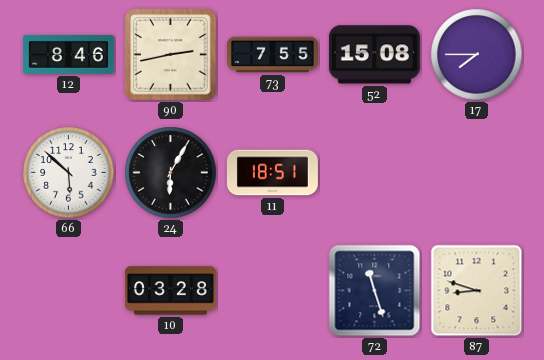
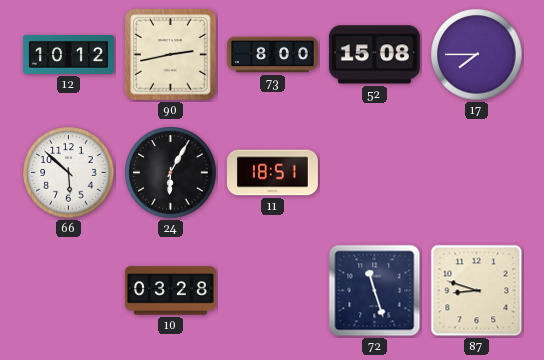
12: 8:46 -> 10:12 (68, 54)
73: 7:55 -> 8:00 (272, 55)
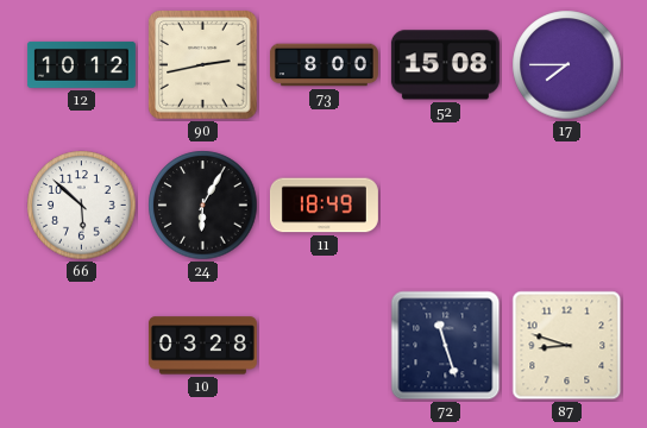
11: 18:51 -> 18:49 (323, 206)
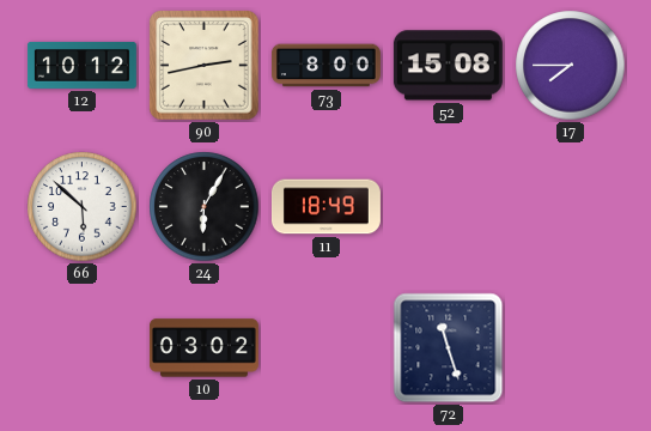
10: 03:28 -> 03:02 (203, 348)
87: 8:48 -> none (567, 346)
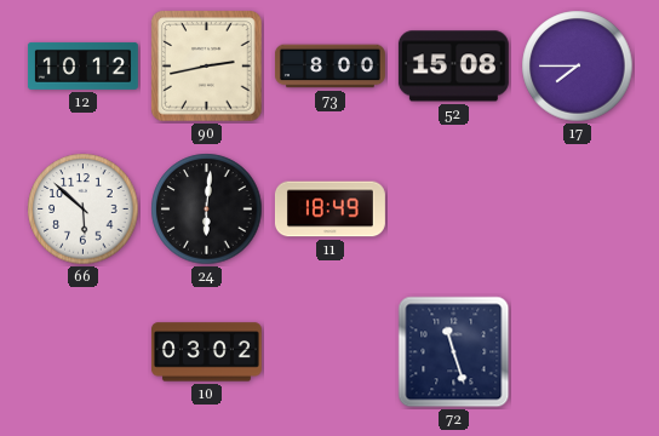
24: 6:05 -> 6:01 (207, 210)
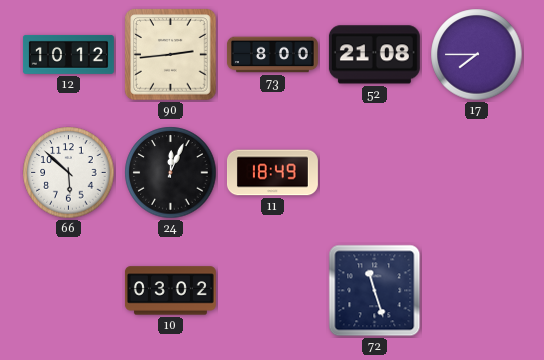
90: 2:43 -> 2:44 (171, 55)
52: 15:08 -> 21:08 (374, 55)
24: 6:01 -> 12:04 (171, 173)
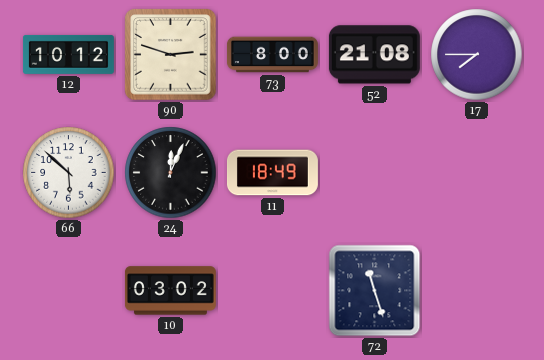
90: 2:44 -> 2:48 (171, 55)
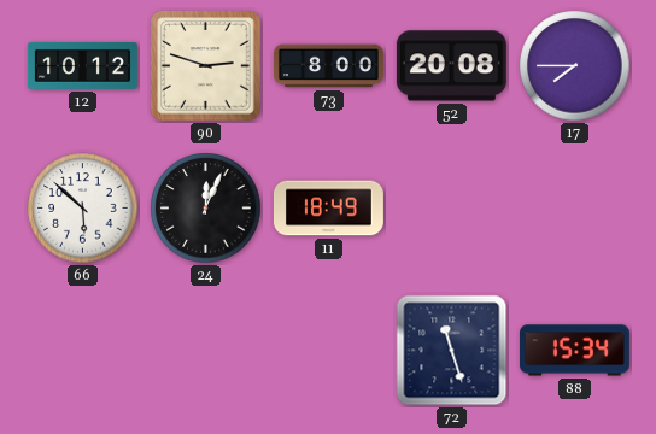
52: 21:08 -> 20:08 (451, 66)
10: 03:02 -> none (170, 291)
88: none -> 15:34 (574, 351)
